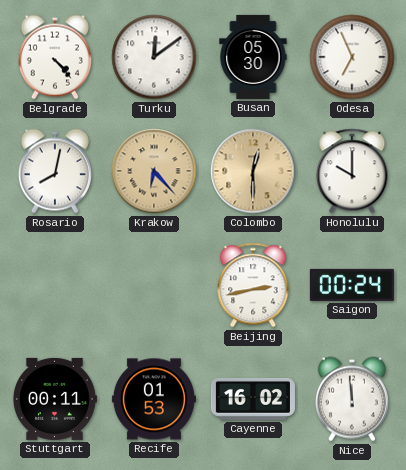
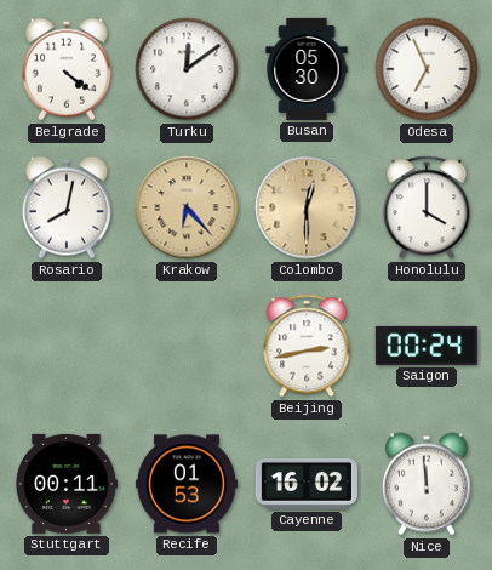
Belgrade: 4:23 -> 4:21 (67, 69)
Honolulu: 10:00 -> 4:00 (427, 207)
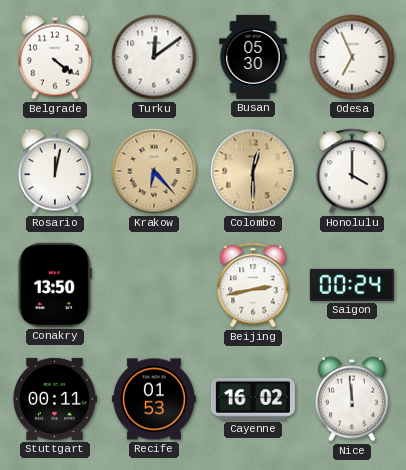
Rosario: 8:02 -> 12:02 (55, 171)
Conakry: none -> 13:50 (55, 285)
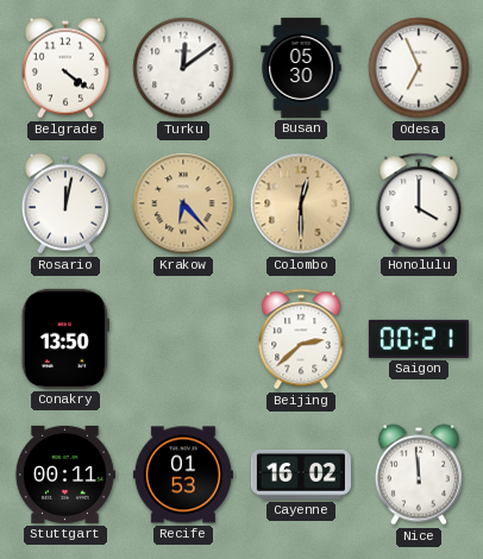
Beijing: 2:43 -> 2:38 (301, 339)
Saigon: 00:24 -> 00:21 (419, 339)
